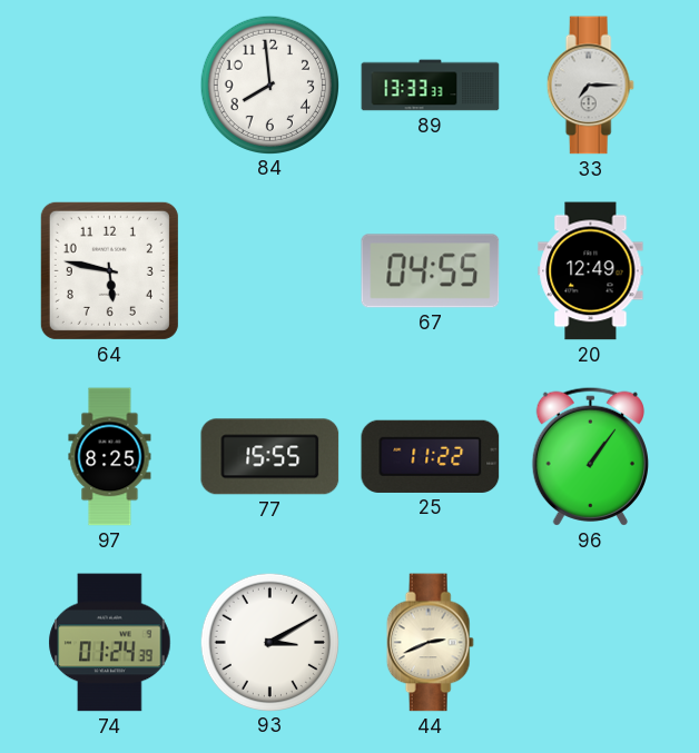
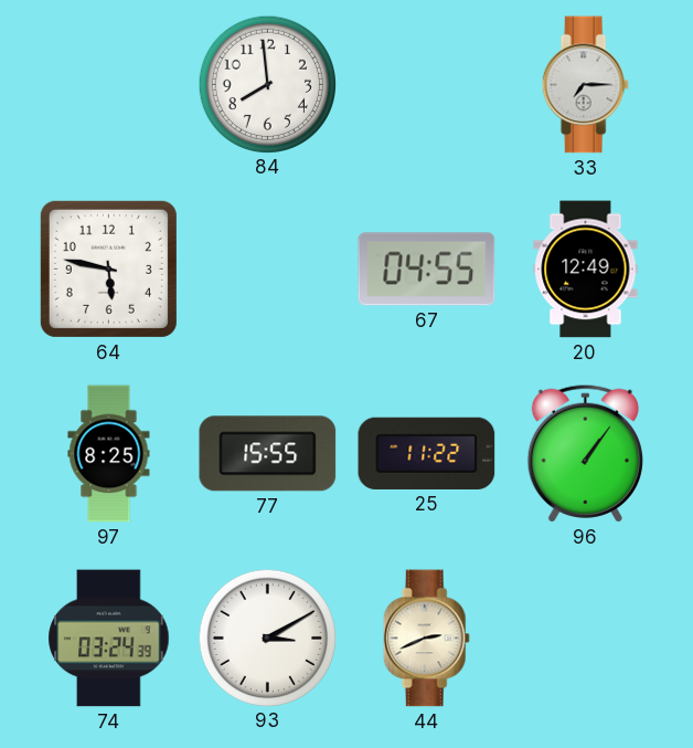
89: 13:33 -> none (431, 86)
74: 01:24 -> 03:24 (109, 639)
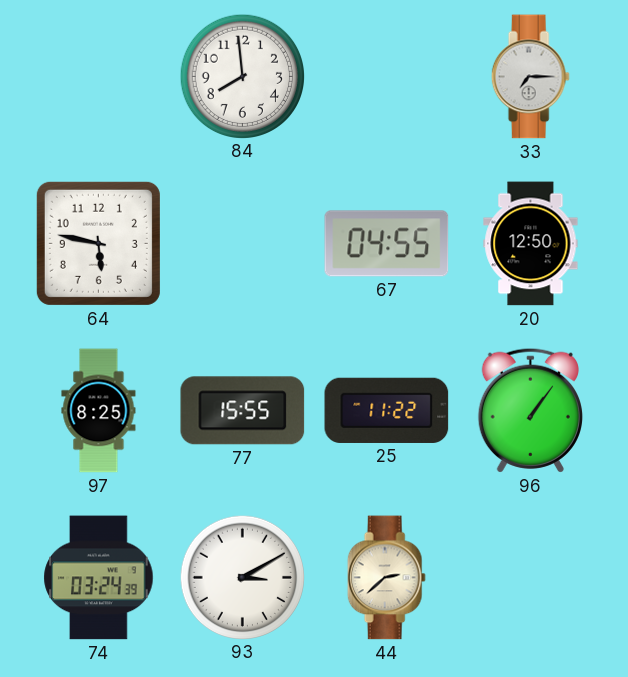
20: 12:49 -> 12:50 (531, 244)
44: 2:41 -> 2:38 (386, 578)
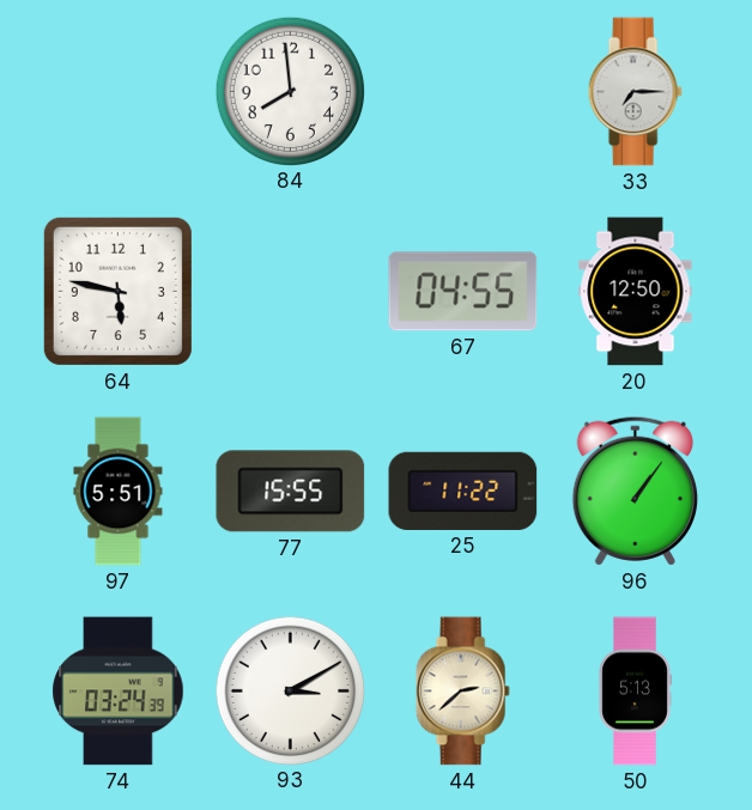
97: 8:25 -> 5:51 (119, 492)
50: none -> 5:13 (635, 692)
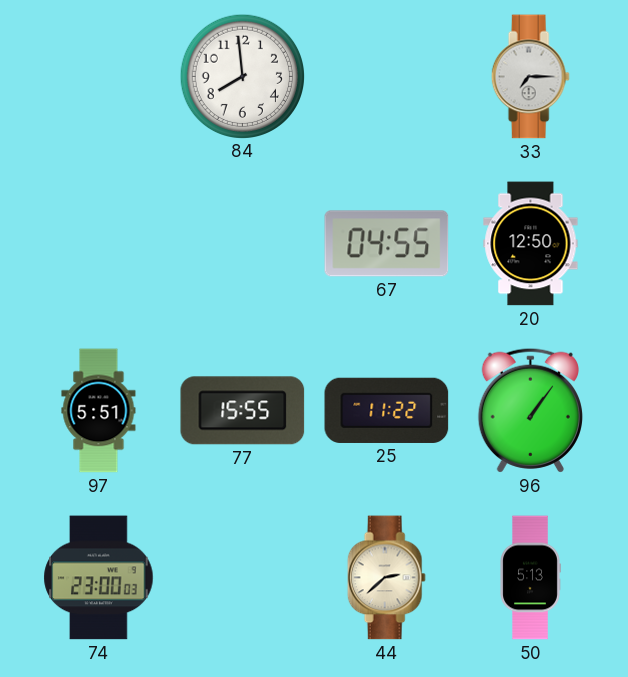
64: 5:47 -> none (117, 291)
74: 03:24 -> 23:00 (99, 578)
93: 3:10 -> none (290, 690)
